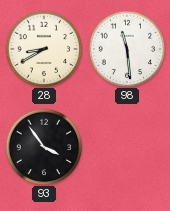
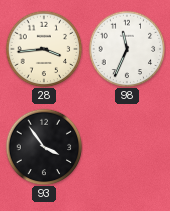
28: 8:40 -> 3:44 (44, 49)
98: 11:29 -> 11:34 (127, 49)
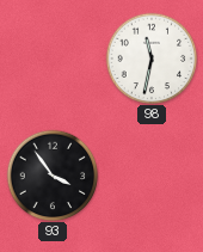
28: 3:44 -> none (44, 49)
98: 11:34 -> 11:32 (152, 59)
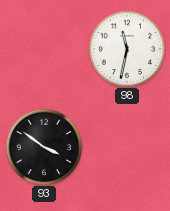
93: 3:54 -> 3:51 (44, 147)
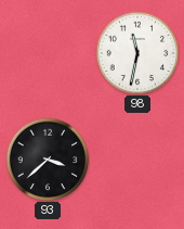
93: 3:51 -> 3:38 (48, 160)
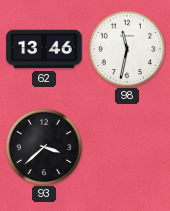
62: none -> 13:46 (44, 49)
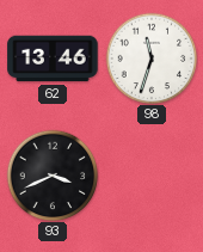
98: 11:32 -> 11:33 (152, 59)
93: 3:38 -> 3:41 (53, 176)
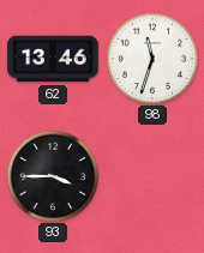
93: 3:41 -> 3:45 (53, 176)
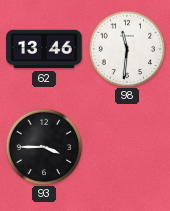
98: 11:33 -> 11:31 (127, 49)
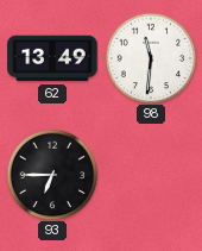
62: 13:46 -> 13:49 (52, 58)
93: 3:45 -> 6:45 (52, 175)
